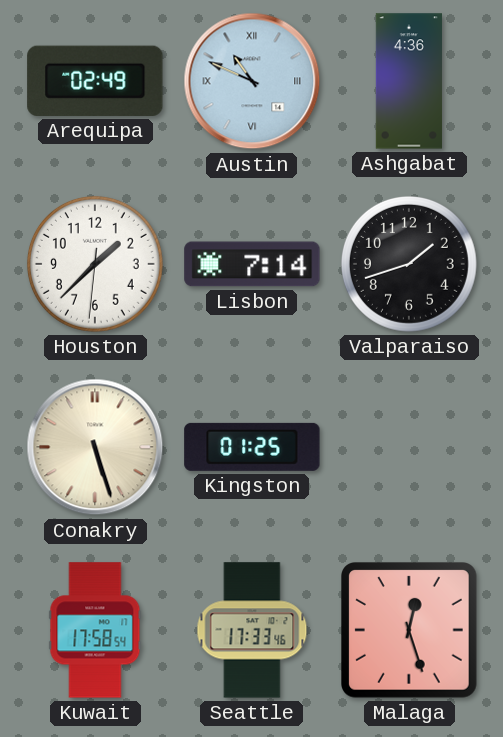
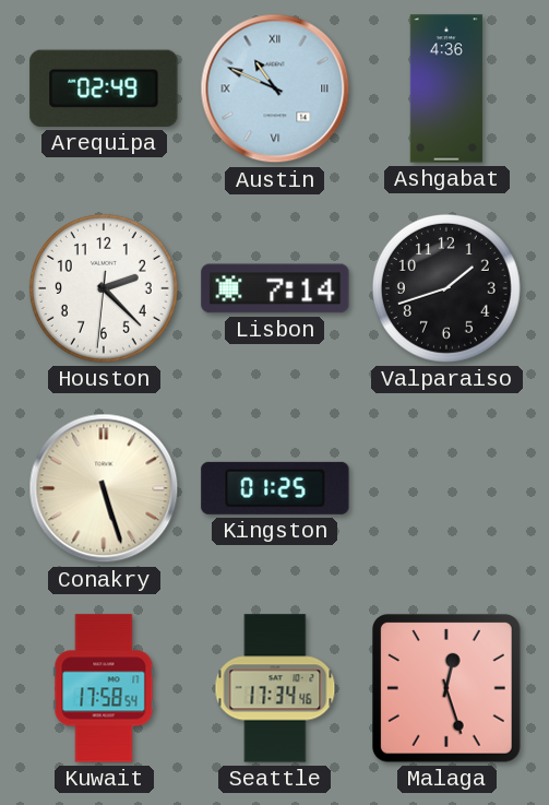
Houston: 1:37 -> 2:22 (104, 288)
Seattle: 17:33 -> 17:34 (275, 688)
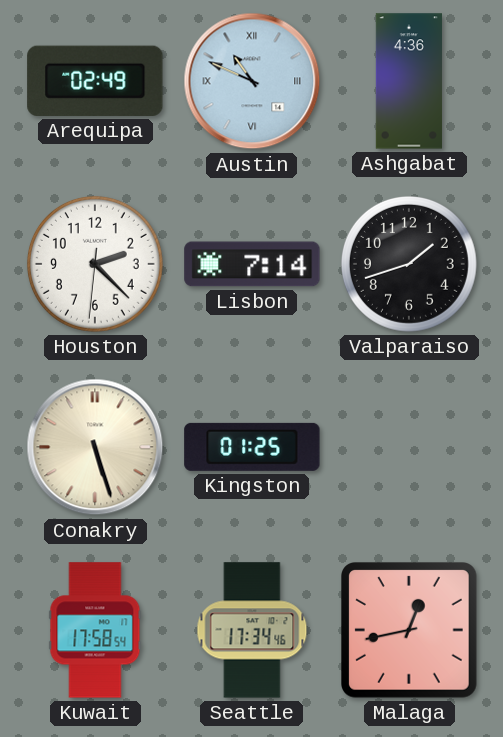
Malaga: 12:27 -> 12:43 (410, 631)
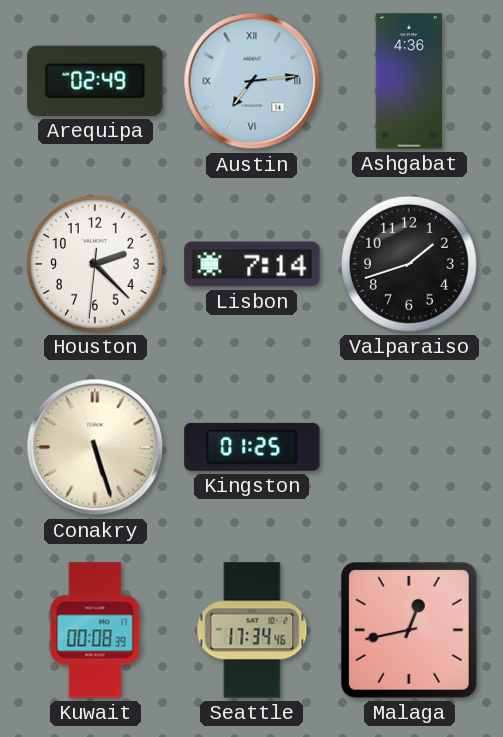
Austin: 10:49 -> 7:14 (252, 81)
Kuwait: 17:58 -> 00:08 (95, 630)
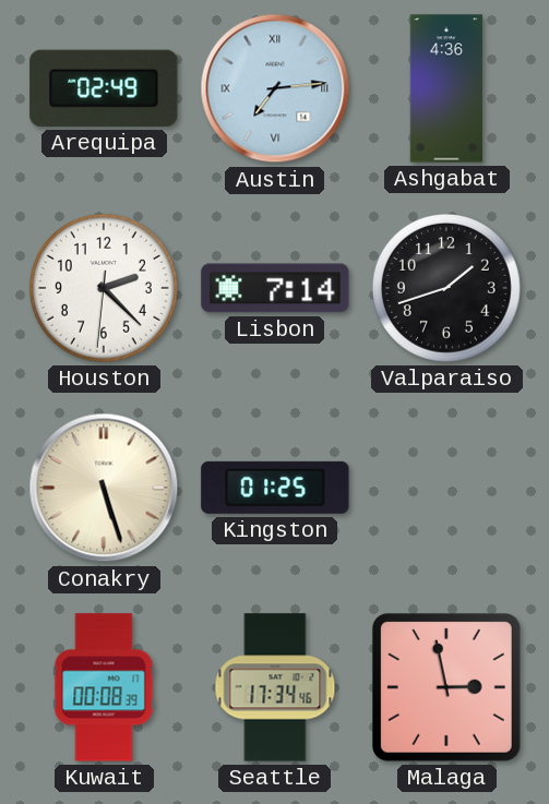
Malaga: 12:43 -> 2:58 (447, 688)
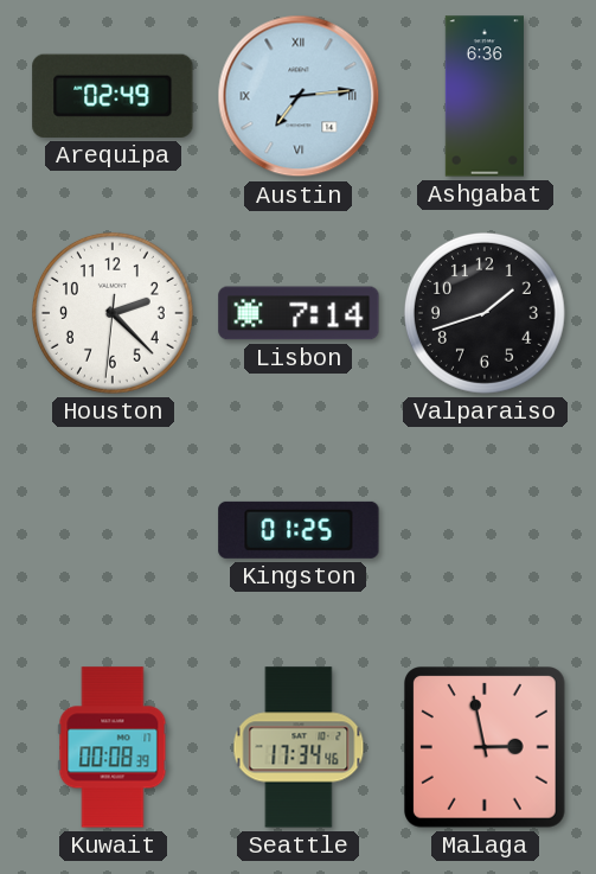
Ashgabat: 4:36 -> 6:36 (485, 96)
Conakry: 5:27 -> none (104, 488)
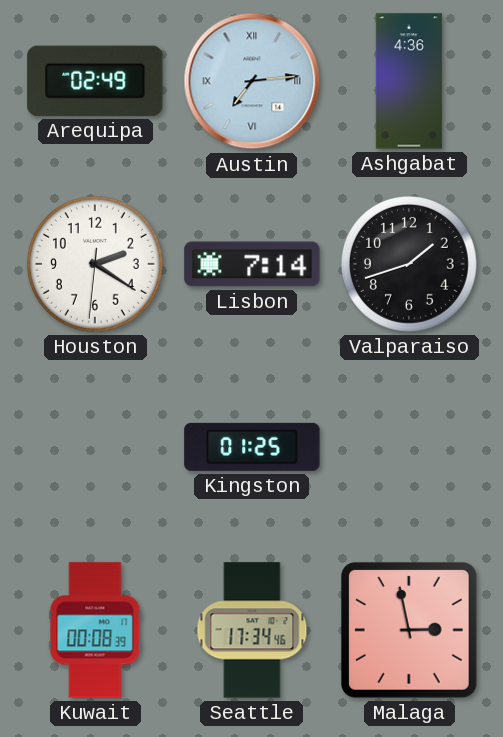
Ashgabat: 6:36 -> 4:36 (409, 81)
Houston: 2:22 -> 2:20 (95, 264)
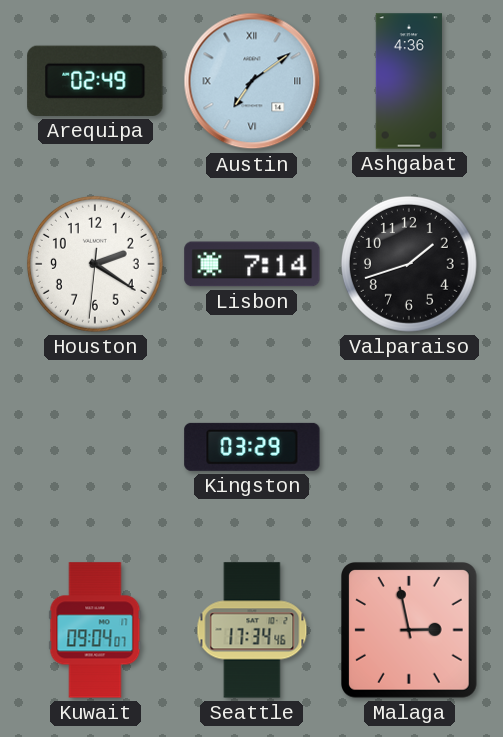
Austin: 7:14 -> 7:09 (252, 81)
Kingston: 01:25 -> 03:29 (252, 447)
Kuwait: 00:08 -> 09:04 (95, 630)
